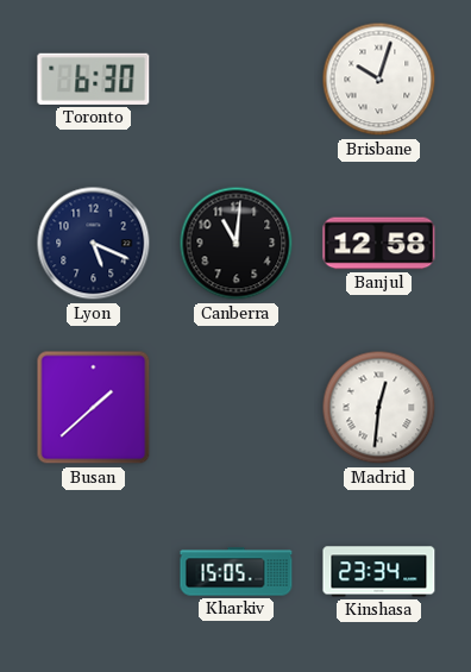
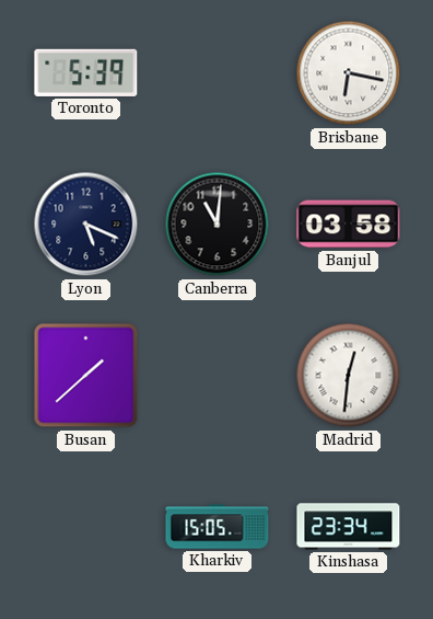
Toronto: 6:30 -> 5:39 (86, 72)
Brisbane: 10:03 -> 6:17 (349, 73)
Banjul: 12:58 -> 03:58 (349, 225)
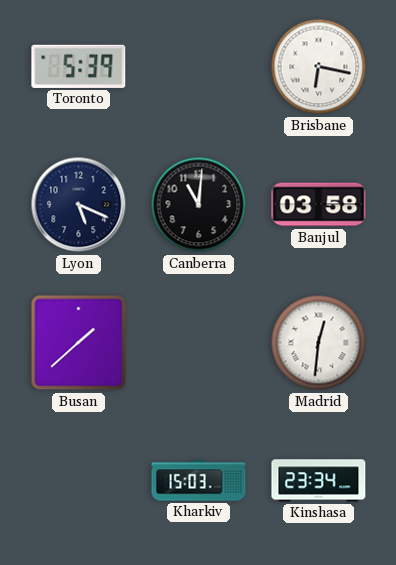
Kharkiv: 15:05 -> 15:03 (199, 481)
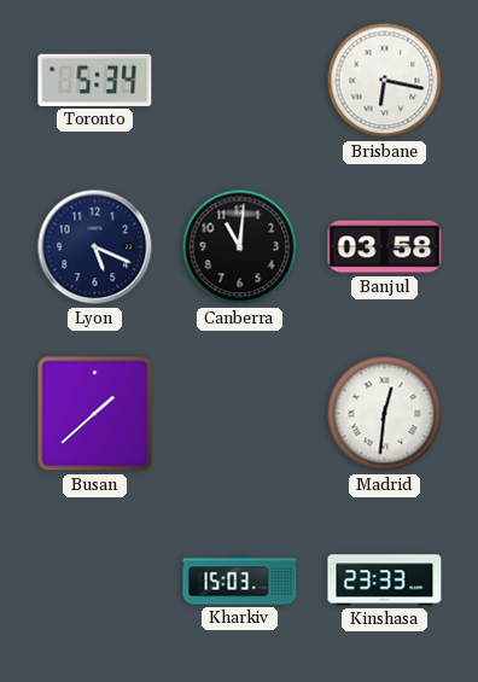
Toronto: 5:39 -> 5:34 (95, 80)
Kinshasa: 23:34 -> 23:33 (385, 581)
